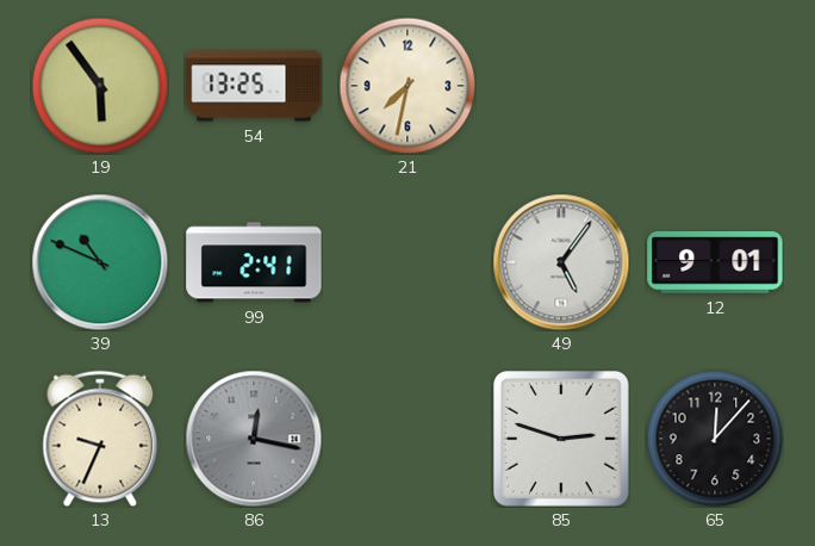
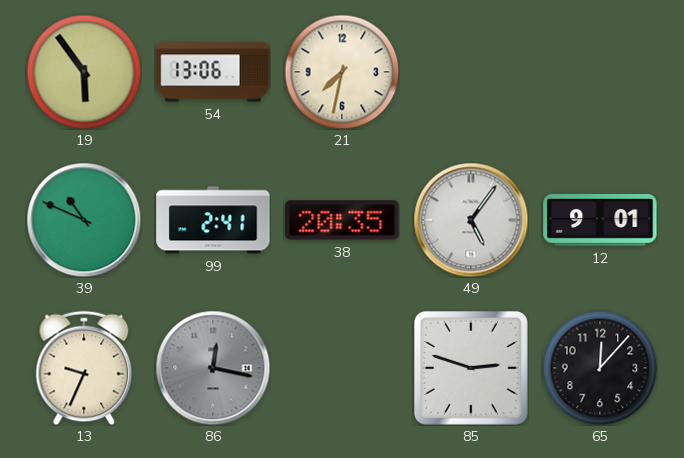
54: 13:25 -> 13:06 (213, 72)
38: none -> 20:35 (342, 220)
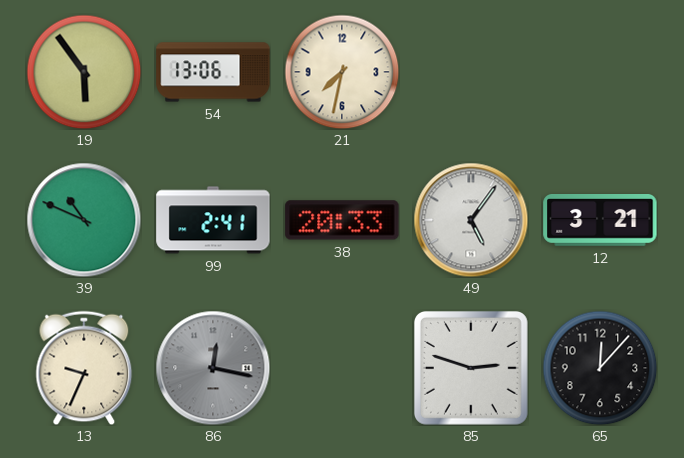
38: 20:35 -> 20:33 (342, 220)
12: 9:01 -> 3:21 (600, 221)
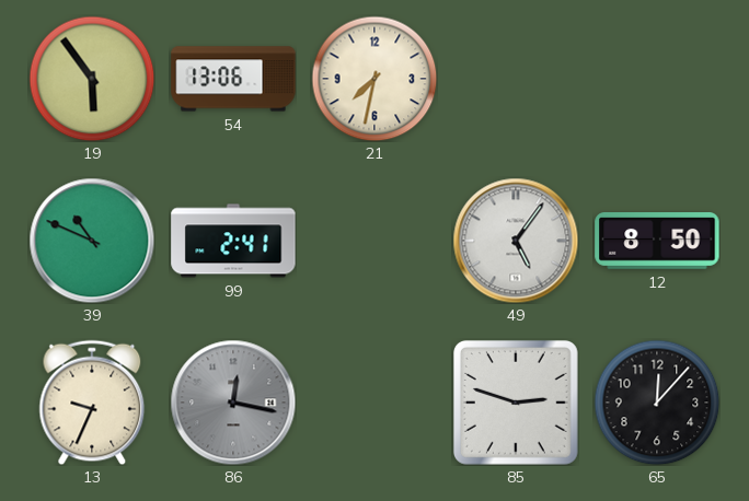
38: 20:33 -> none (342, 220)
12: 3:21 -> 8:50 (657, 242)
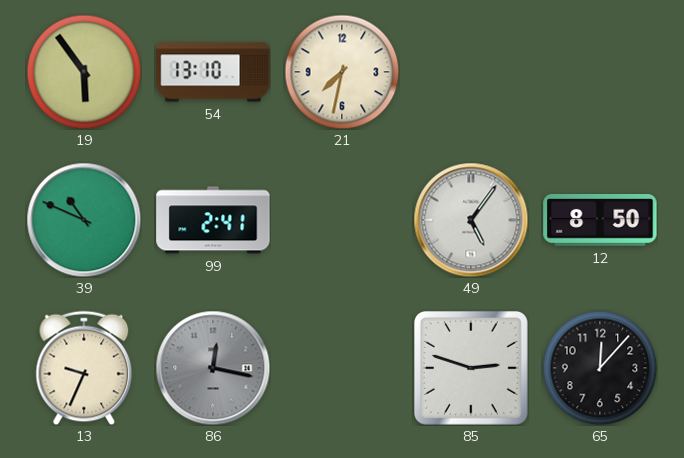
54: 13:06 -> 13:10 (213, 72)
